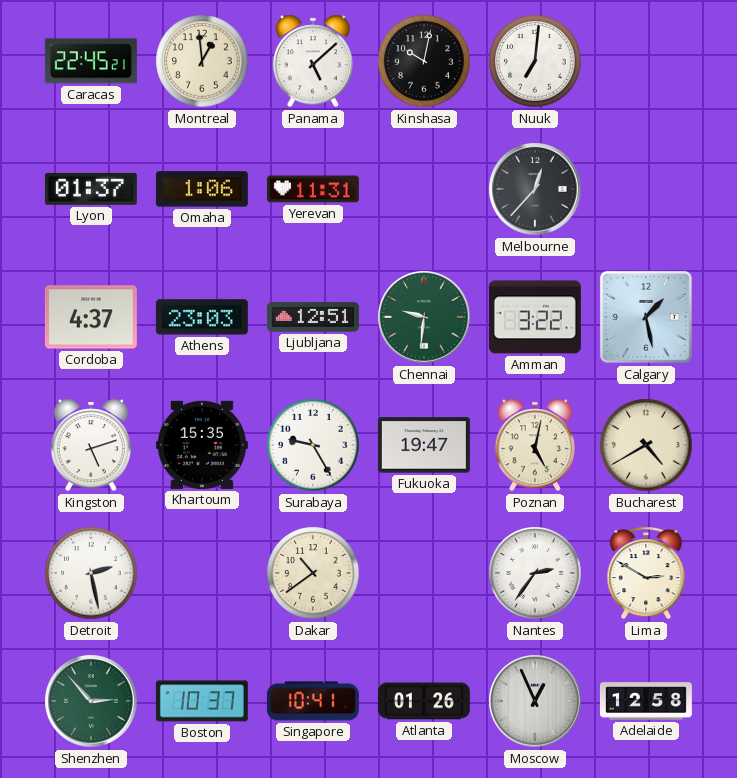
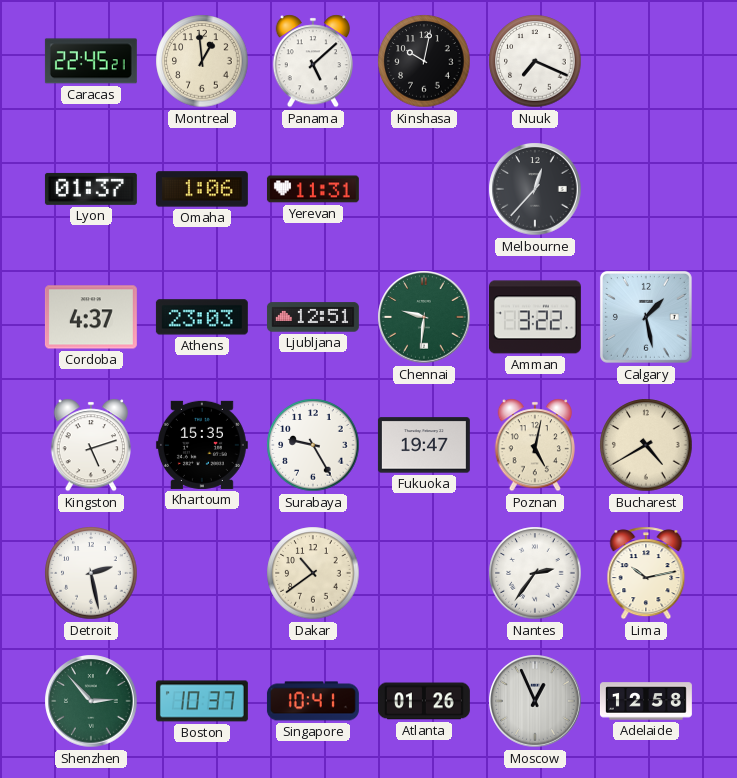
Nuuk: 7:01 -> 7:19 (535, 61)
Lima: 2:50 -> 10:13 (646, 573)
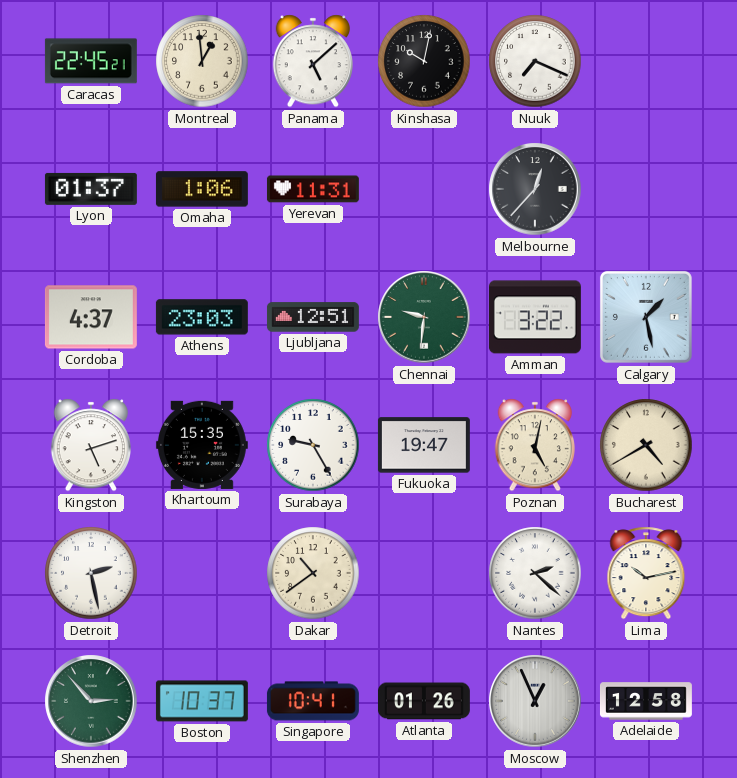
Nantes: 2:36 -> 2:22 (535, 573)
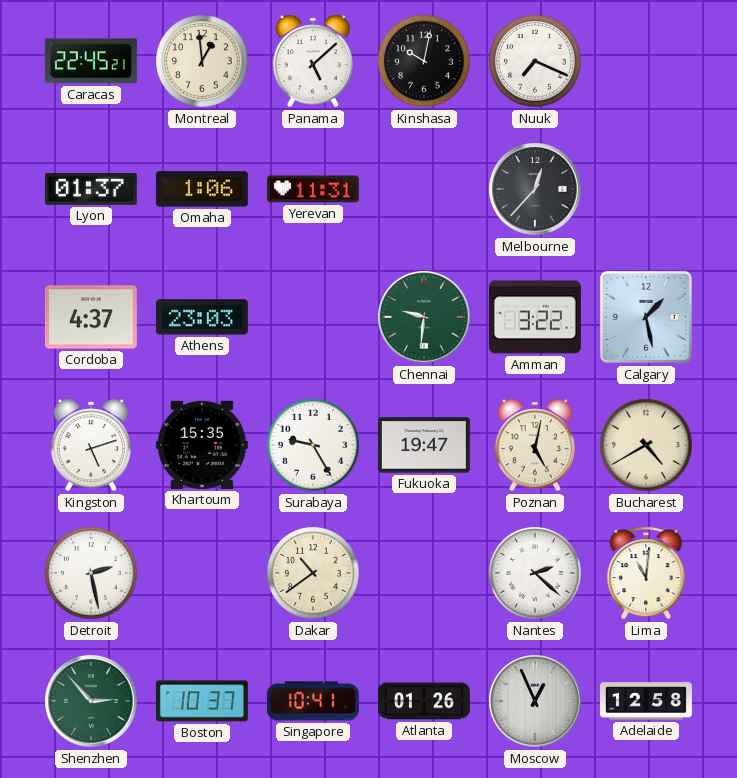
Ljubljana: 12:51 -> none (313, 317)
Lima: 10:13 -> 11:01 (646, 573)
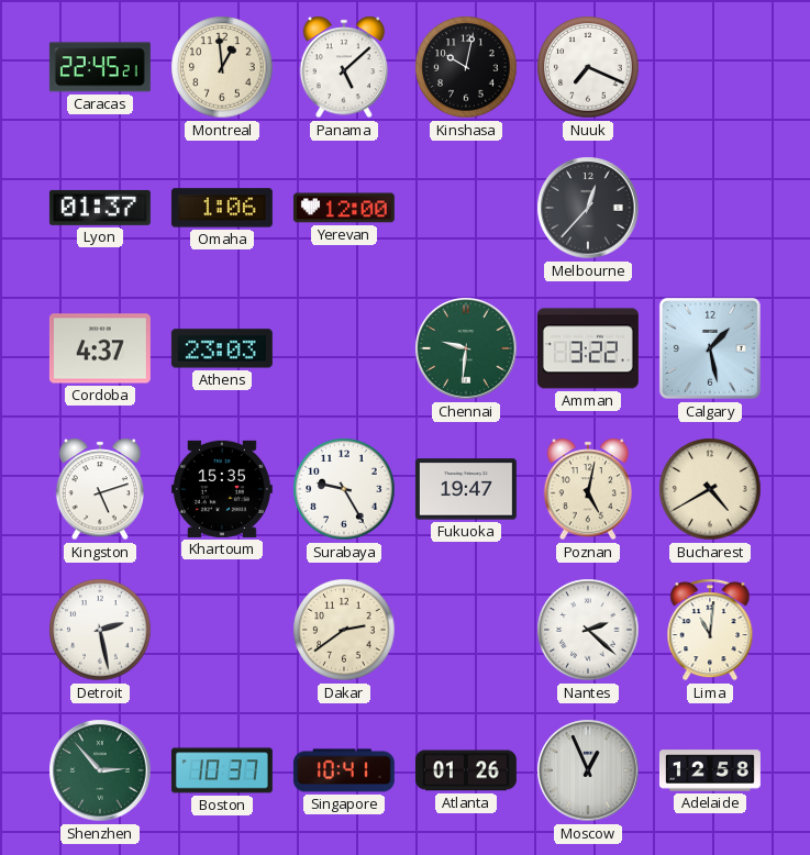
Yerevan: 11:31 -> 12:00 (344, 208)
Dakar: 10:39 -> 2:39 (344, 630)
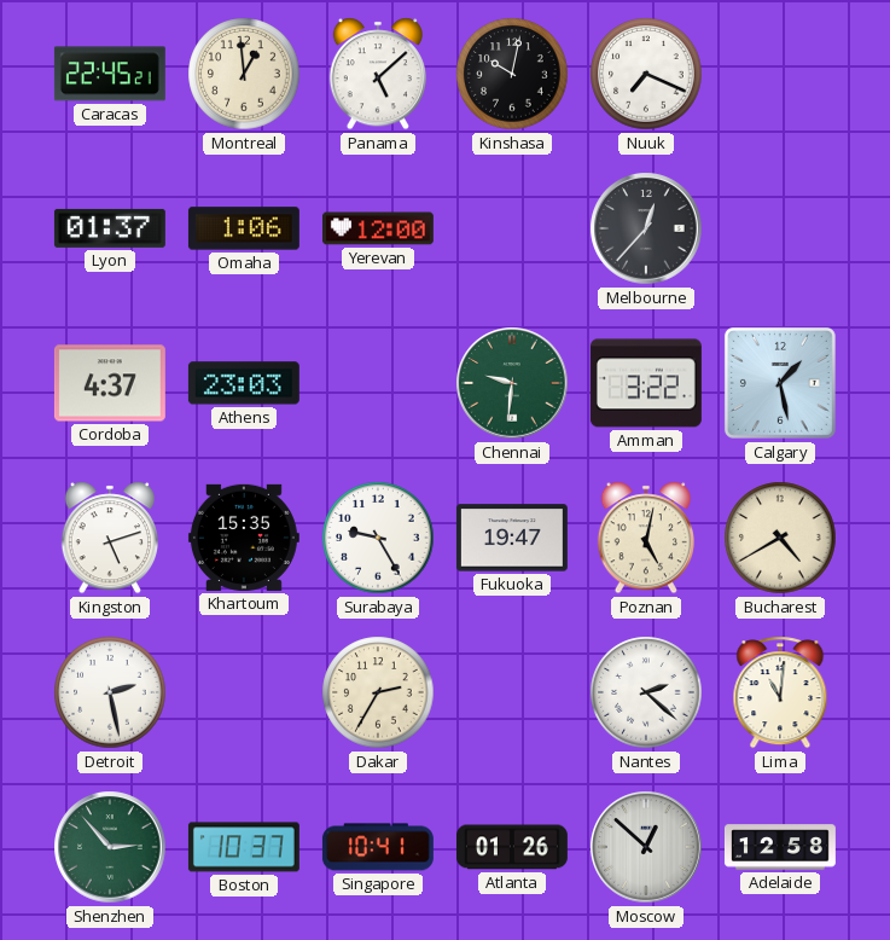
Dakar: 2:39 -> 2:35 (378, 692)
Moscow: 12:56 -> 12:52 (646, 847)
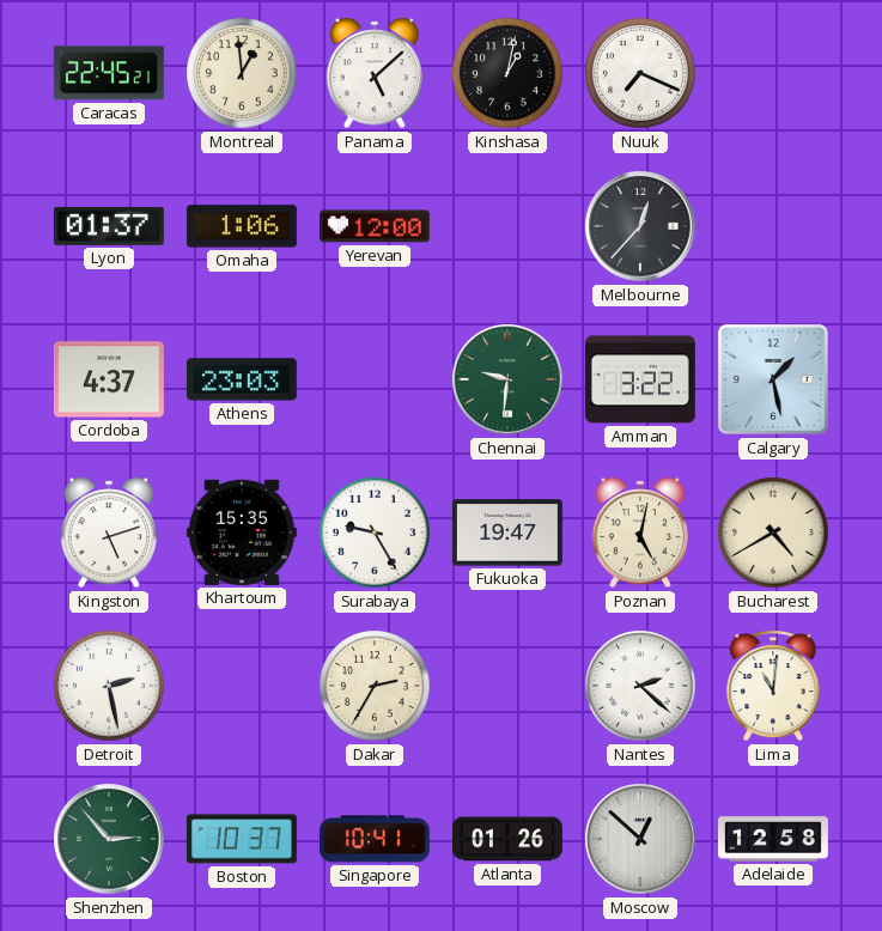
Kinshasa: 10:02 -> 1:02 (507, 73)
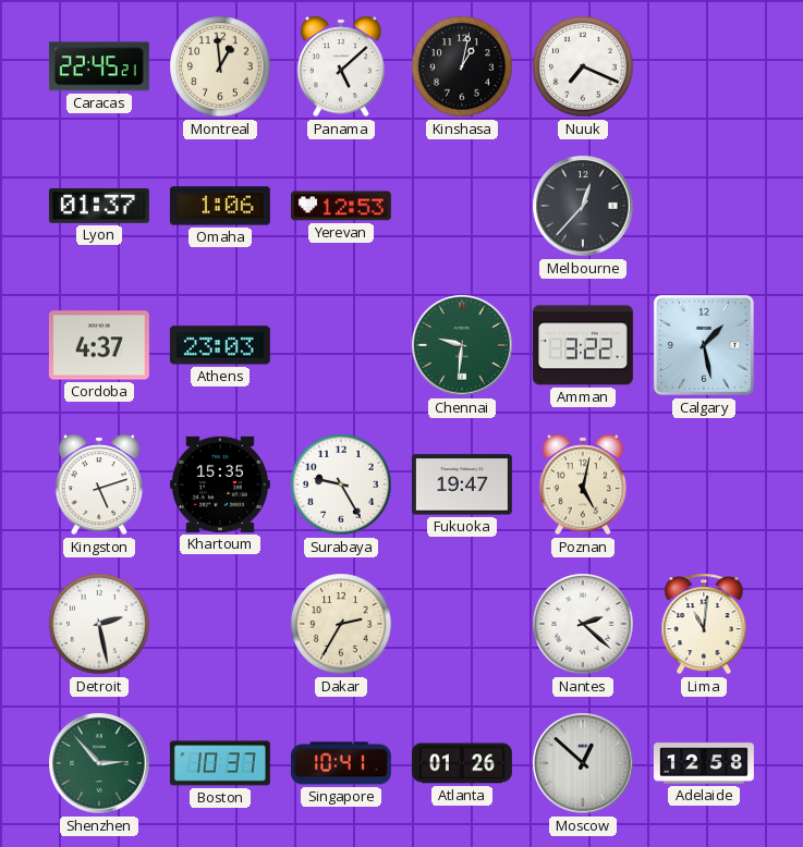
Yerevan: 12:00 -> 12:53 (341, 206)
Bucharest: 4:40 -> none (773, 533)
